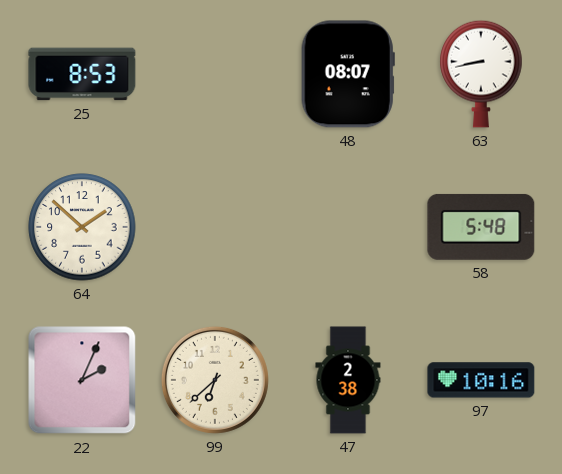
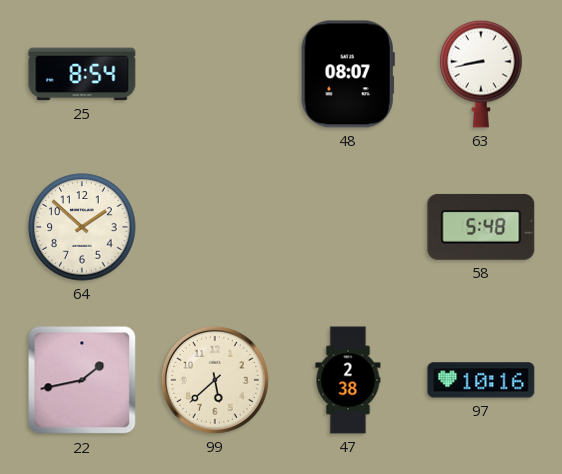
25: 8:53 -> 8:54 (82, 74)
22: 2:04 -> 1:43 (82, 380)
99: 6:38 -> 5:38 (215, 380)
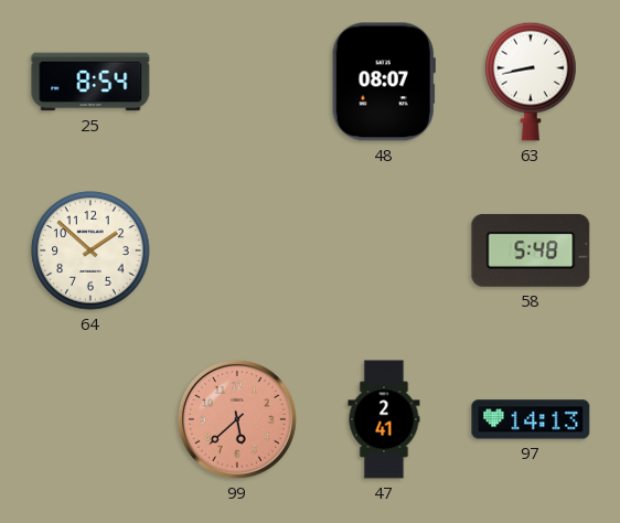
22: 1:43 -> none (82, 380)
99 dial: cream -> salmon (237, 419)
47: 2:38 -> 2:41 (384, 419)
97: 10:16 -> 14:13 (531, 419)
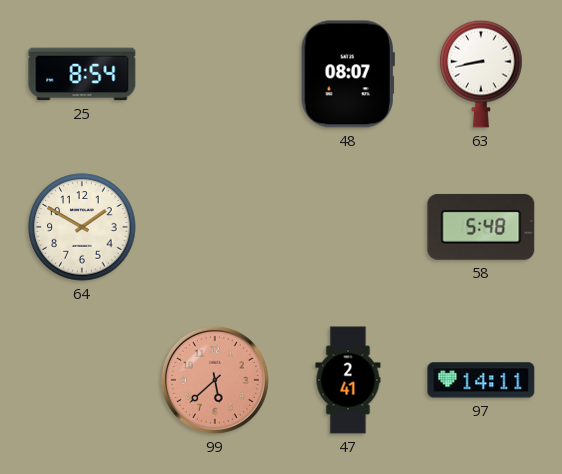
64: 1:52 -> 1:50 (82, 227)
97: 14:13 -> 14:11 (481, 380)
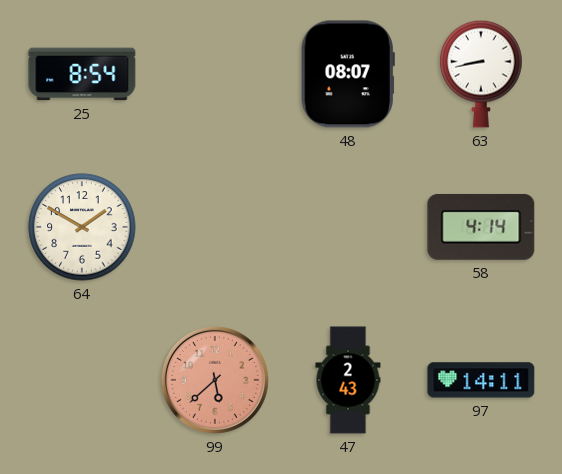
58: 5:48 -> 4:14 (481, 227)
47: 2:41 -> 2:43 (348, 380)
